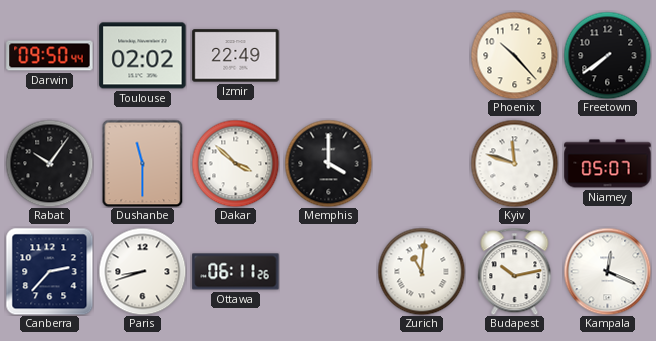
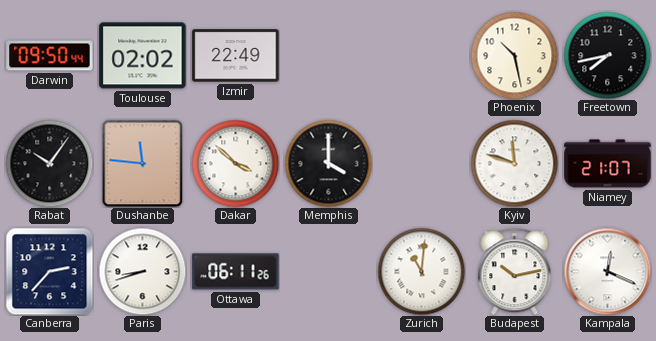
Phoenix: 10:23 -> 10:28 (514, 55)
Freetown: 7:39 -> 7:43 (607, 55)
Dushanbe: 11:30 -> 11:46 (143, 163)
Niamey: 05:07 -> 21:07 (608, 164)
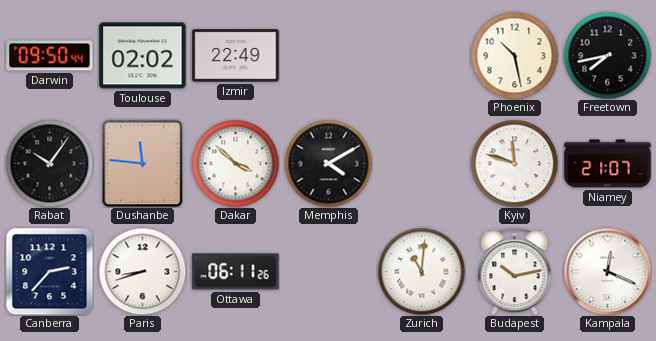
Memphis: 4:00 -> 4:10 (328, 163)
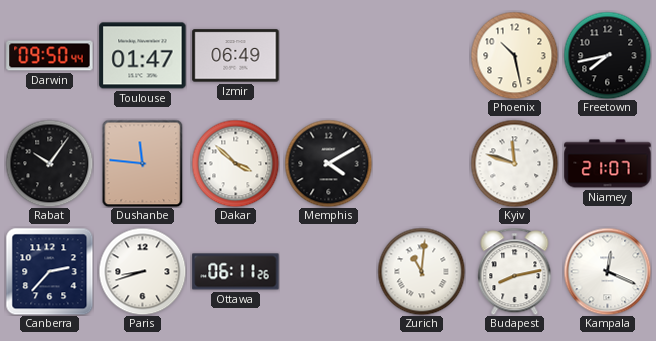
Toulouse: 02:02 -> 01:47 (143, 56)
Izmir: 22:49 -> 06:49 (236, 56)
Budapest: 10:13 -> 8:13 (515, 271)
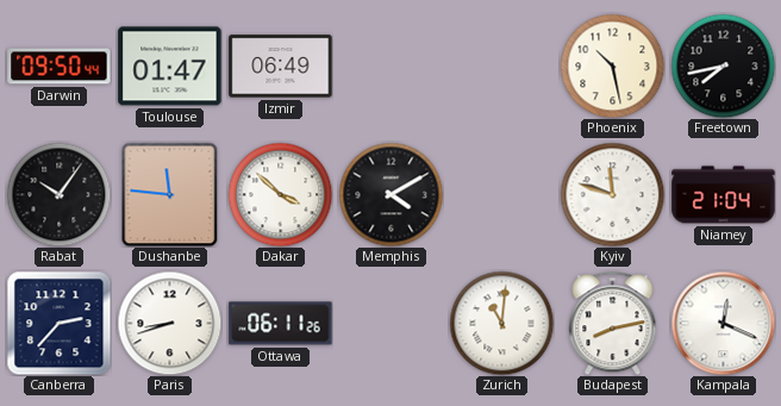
Niamey: 21:07 -> 21:04 (724, 195)
